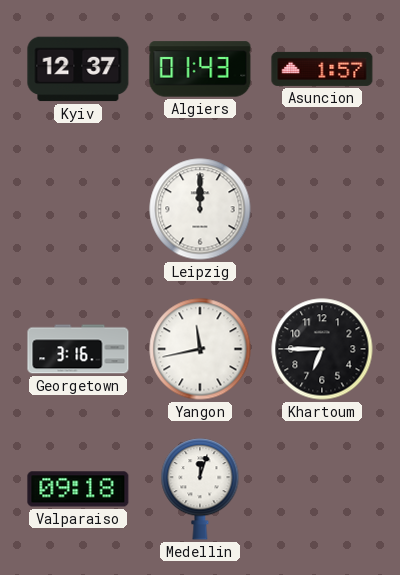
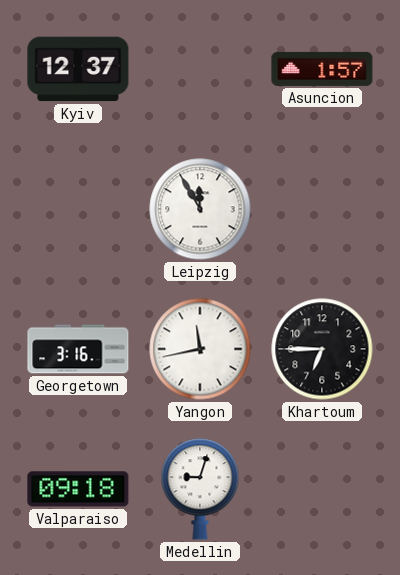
Algiers: 01:43 -> none (200, 69)
Leipzig: 12:00 -> 11:55 (200, 209)
Medellin: 12:03 -> 9:03 (200, 489)
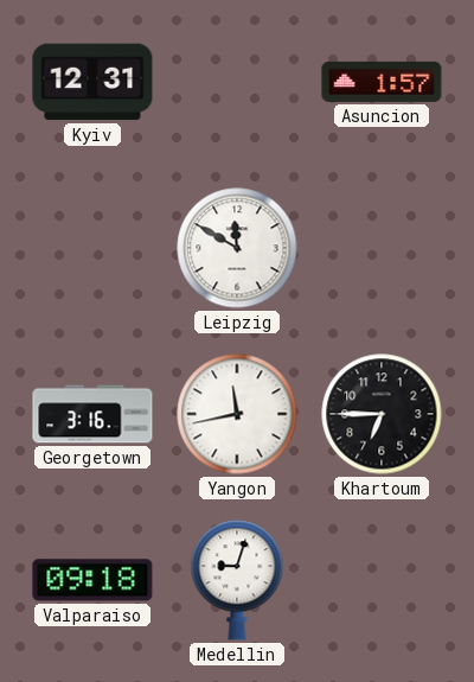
Kyiv: 12:37 -> 12:31 (92, 82)
Leipzig: 11:55 -> 11:50 (237, 248)
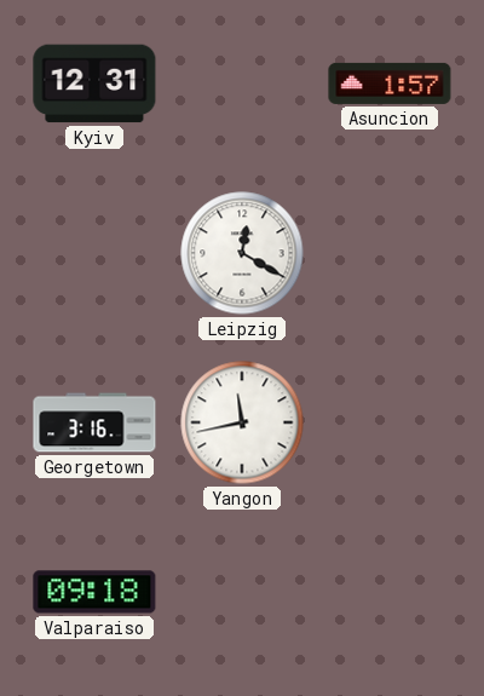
Leipzig: 11:50 -> 12:20 (242, 253)
Khartoum: 6:45 -> none (382, 414)
Medellin: 9:03 -> none (237, 580)
